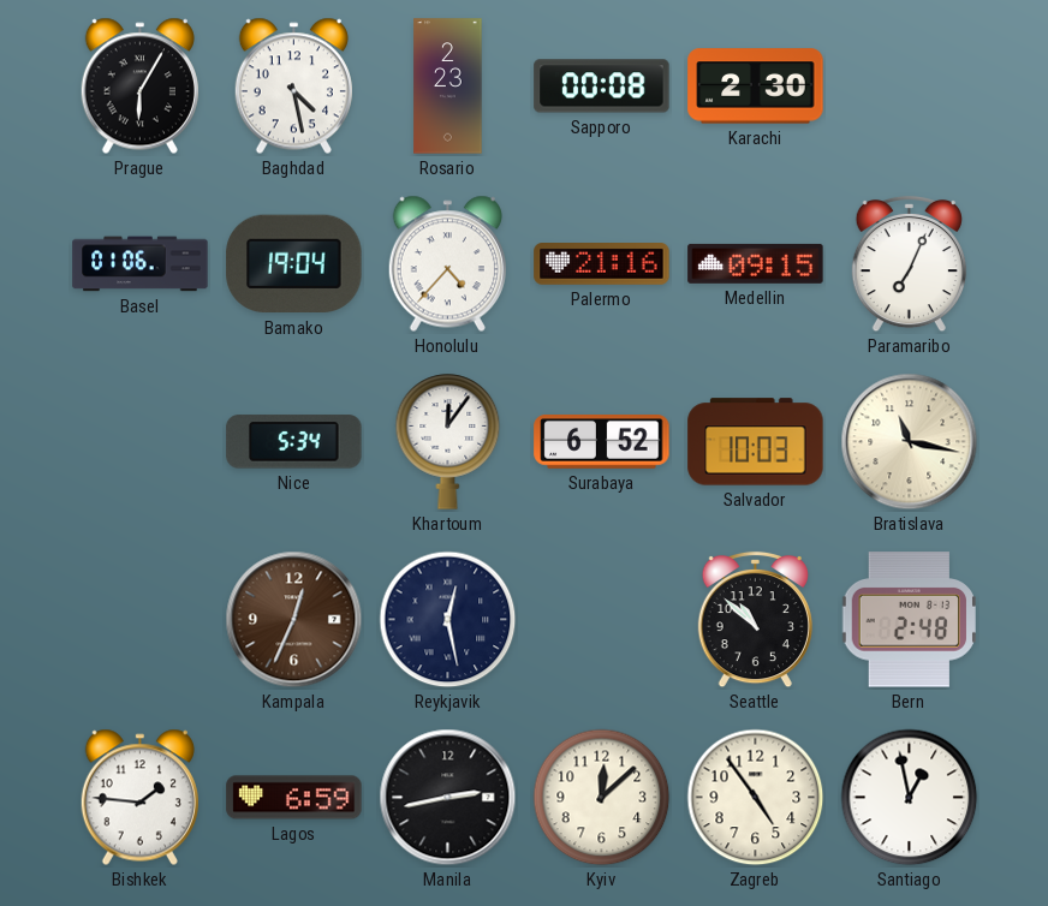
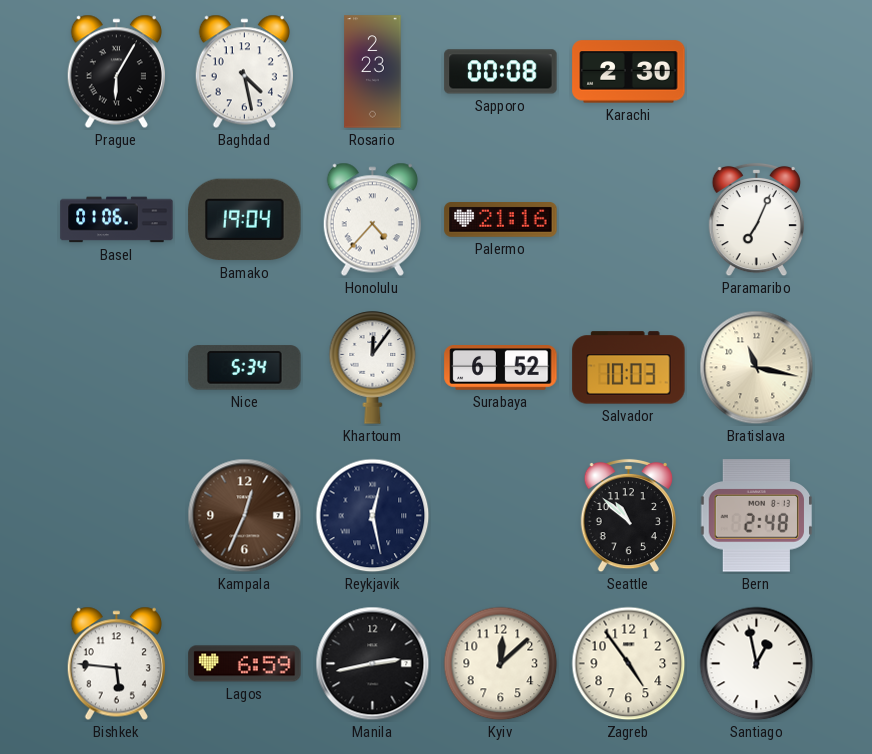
Medellin: 09:15 -> none (756, 263)
Bishkek: 1:46 -> 5:46 (116, 664)
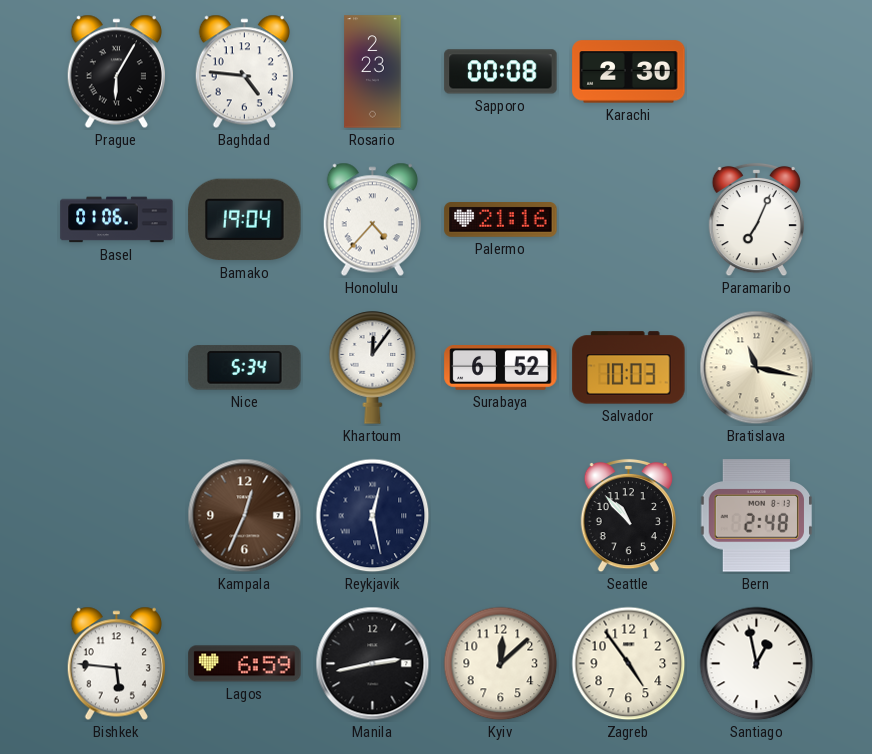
Baghdad: 4:28 -> 4:46 (244, 72)
Seattle: 10:52 -> 10:53 (628, 516)
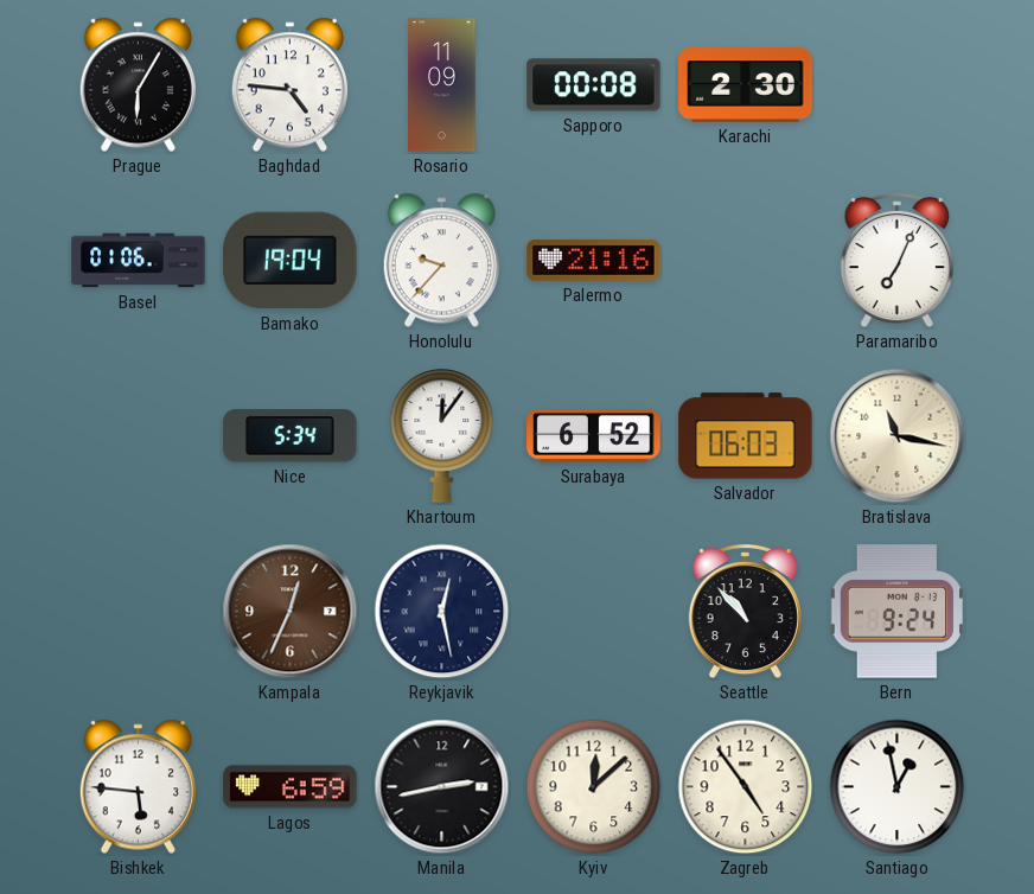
Rosario: 2:23 -> 11:09 (442, 85)
Honolulu: 4:37 -> 9:37 (441, 261)
Salvador: 10:03 -> 06:03 (746, 436)
Bern: 2:48 -> 9:24 (896, 612)
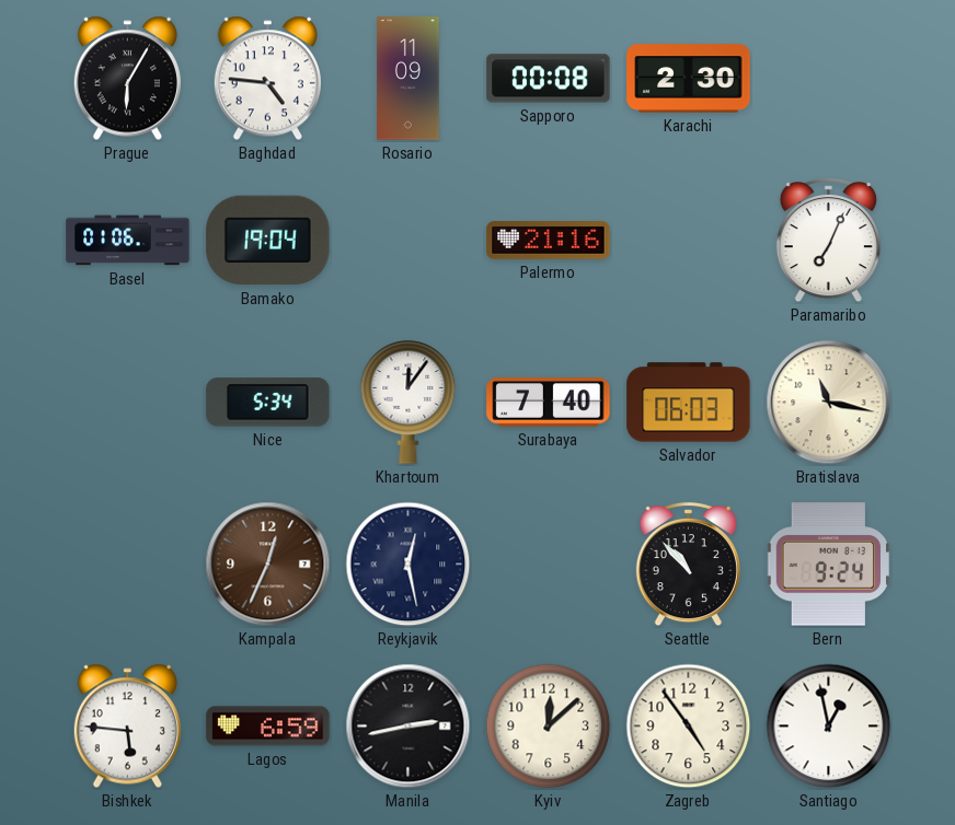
Honolulu: 9:37 -> none (441, 261)
Surabaya: 6:52 -> 7:40 (549, 403)
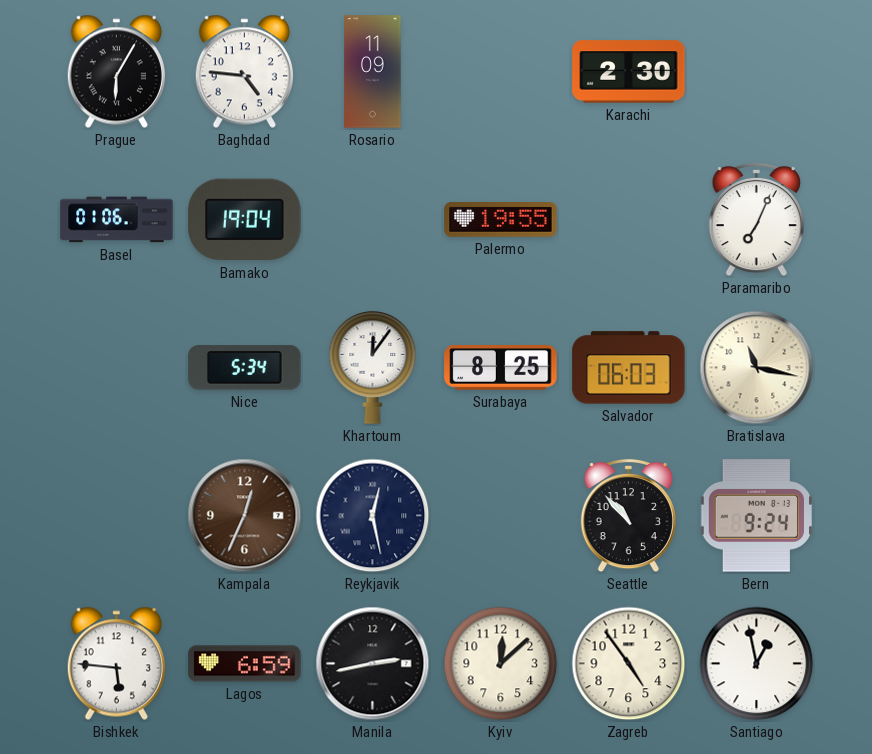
Sapporo: 00:08 -> none (549, 79)
Palermo: 21:16 -> 19:55 (501, 220)
Surabaya: 7:40 -> 8:25 (501, 368)
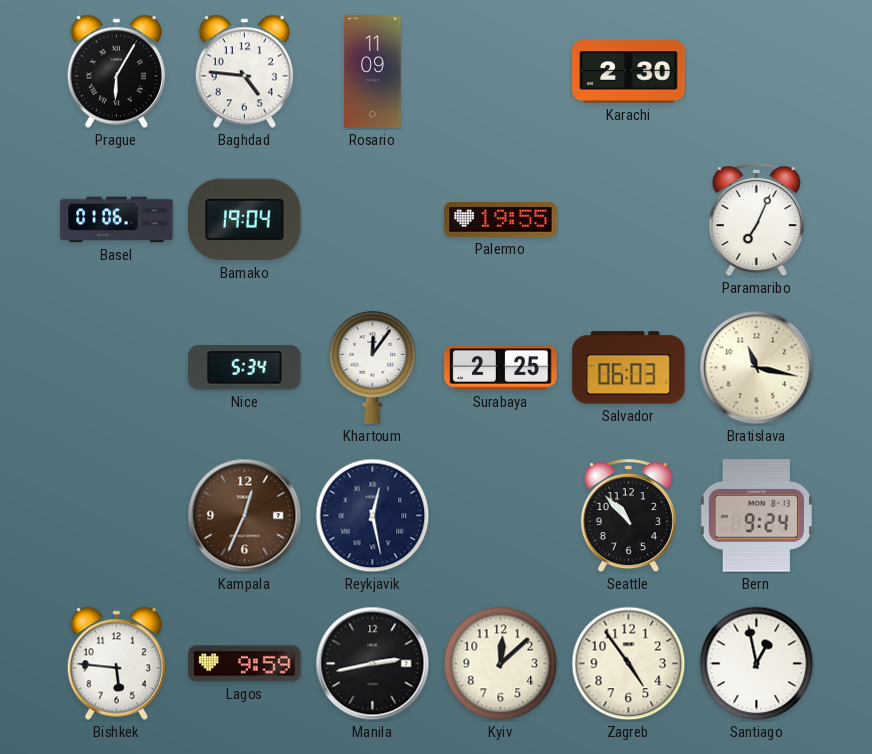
Surabaya: 8:25 -> 2:25 (501, 368)
Lagos: 6:59 -> 9:59 (245, 664)
